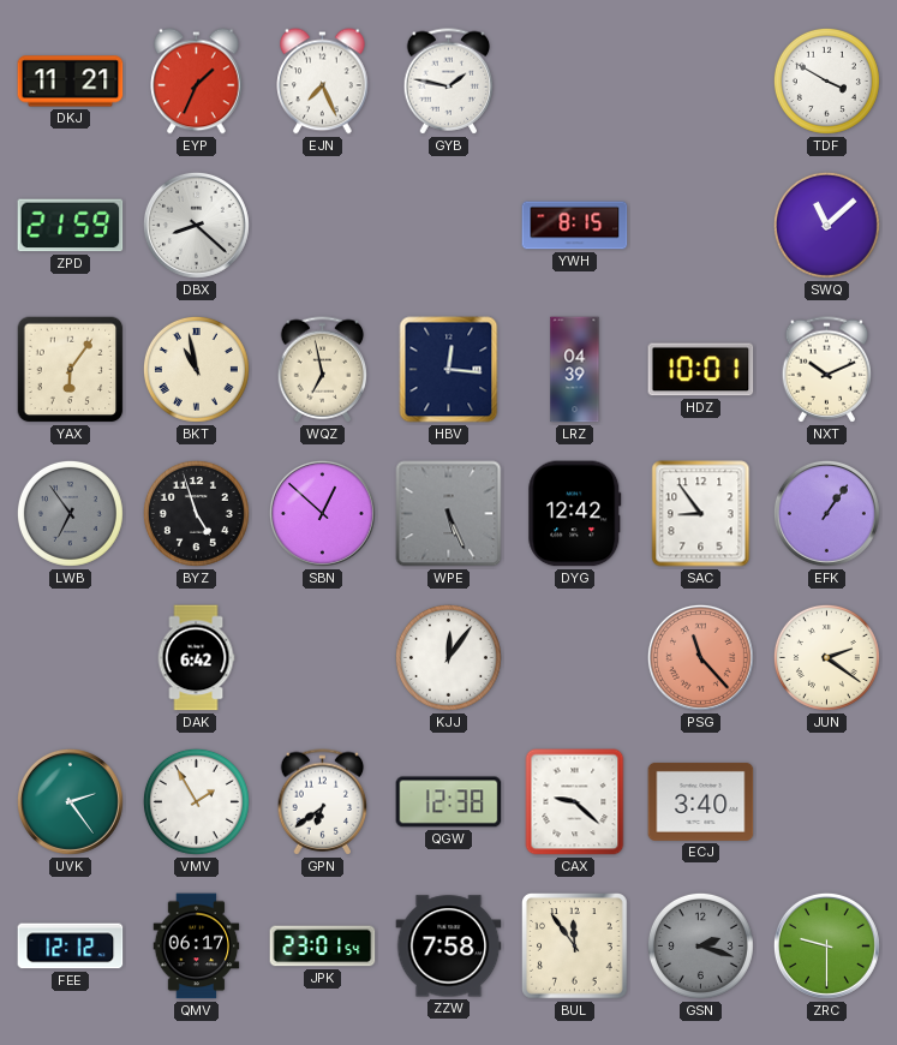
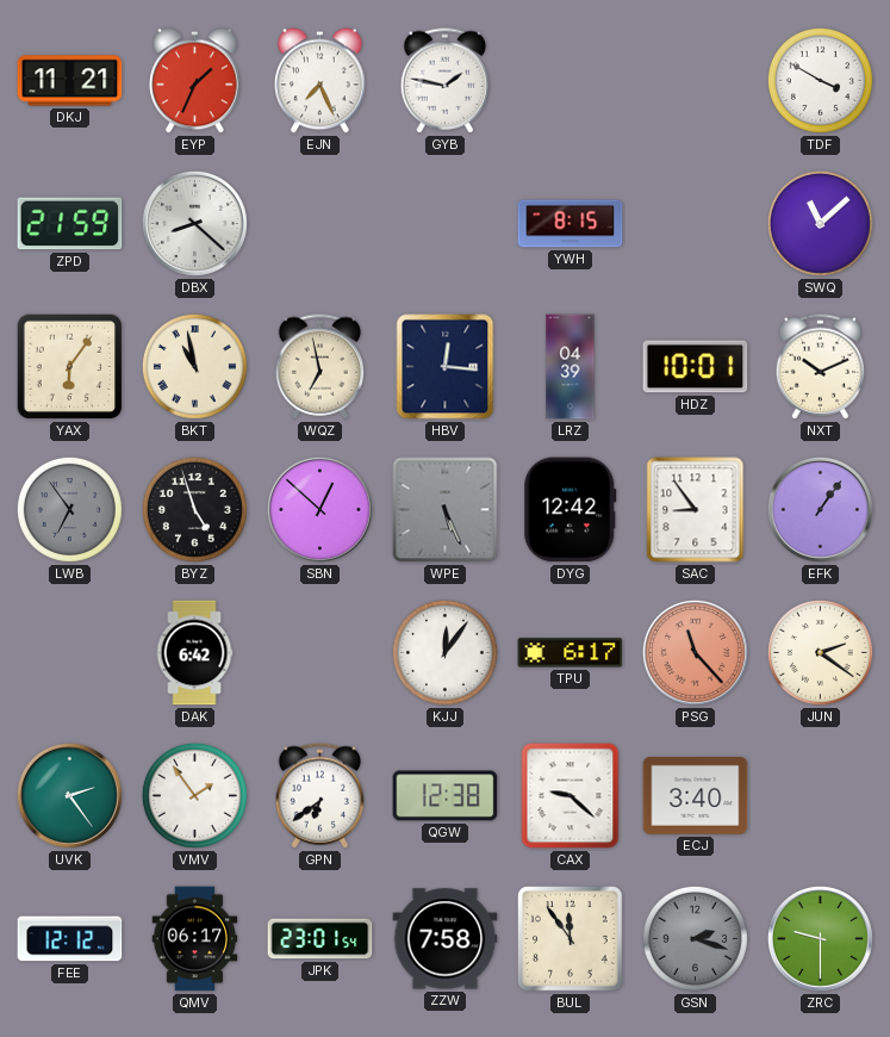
TPU: none -> 6:17 (571, 653)
VMV: 1:55 -> 1:54 (194, 795)
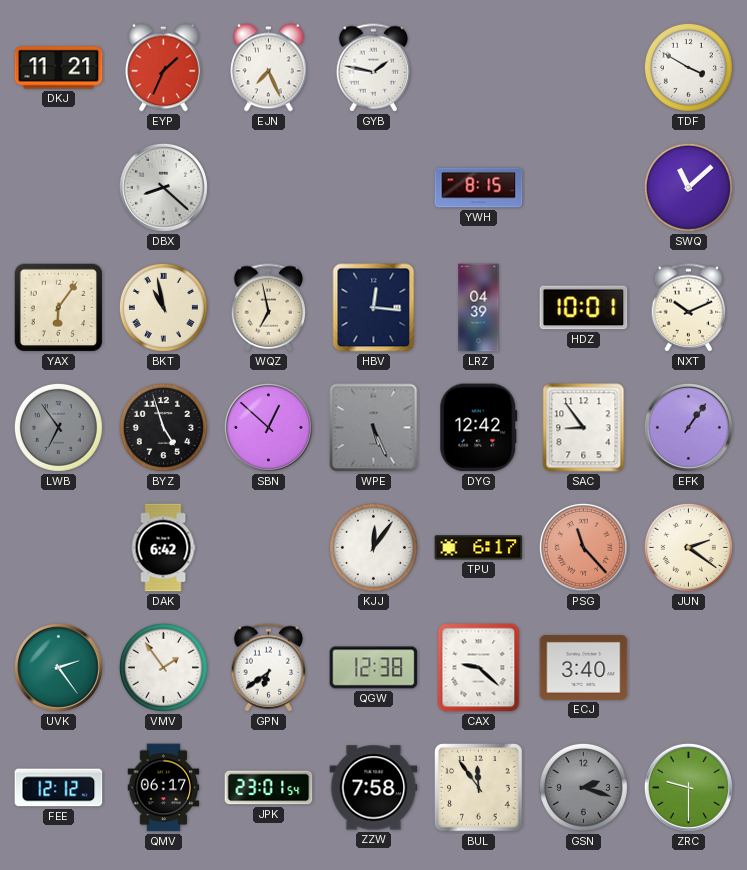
ZPD: 21:59 -> none (70, 224)
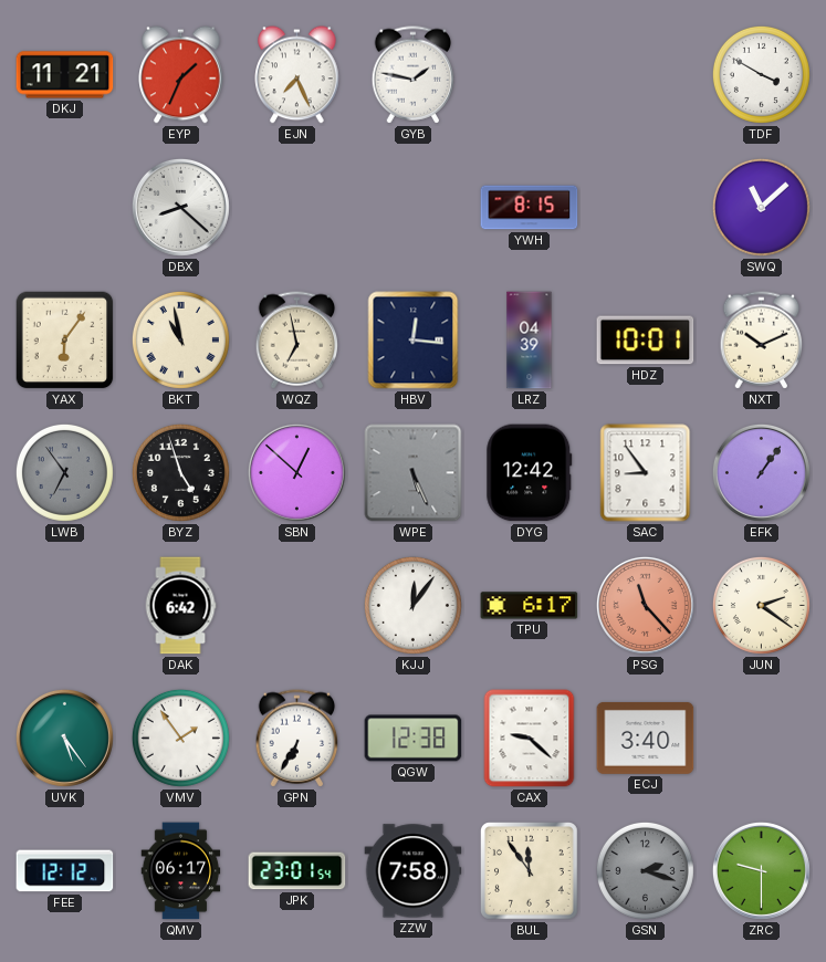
UVK: 2:24 -> 5:24 (64, 738)
GPN: 6:39 -> 6:35 (297, 739)
